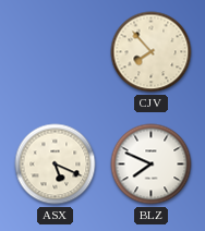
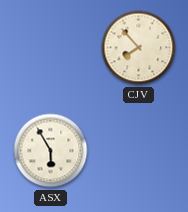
ASX: 5:19 -> 5:55 (51, 151)
BLZ: 7:49 -> none (152, 165)
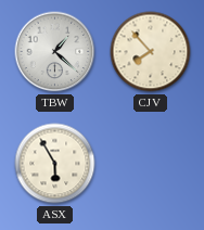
TBW: none -> 1:22 (55, 52)
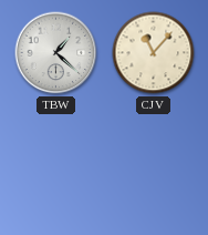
CJV: 7:53 -> 11:07 (154, 53)
ASX: 5:55 -> none (55, 164)
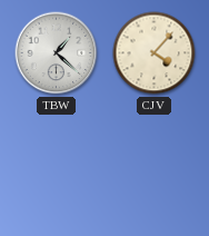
CJV: 11:07 -> 4:07 (155, 53)
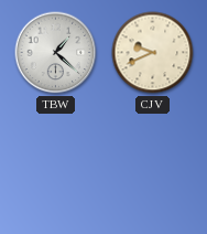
CJV: 4:07 -> 9:41 (153, 53)
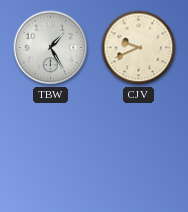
TBW: 1:22 -> 1:25 (51, 48)
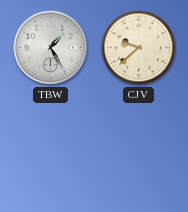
CJV: 9:41 -> 9:38 (139, 48)
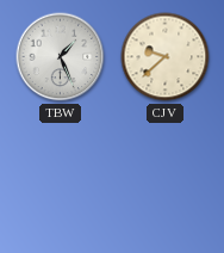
TBW: 1:25 -> 1:26 (61, 57)
